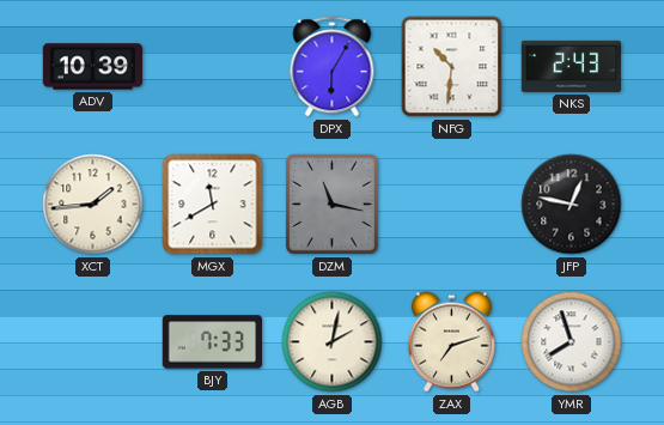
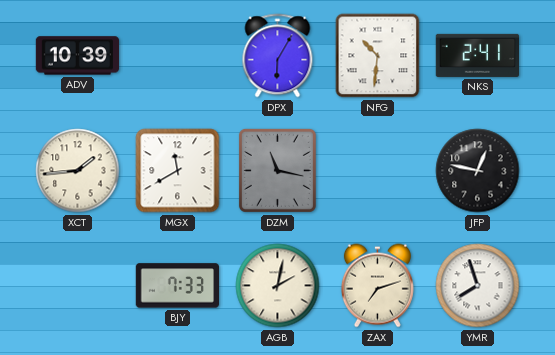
NKS: 2:43 -> 2:41 (477, 55)
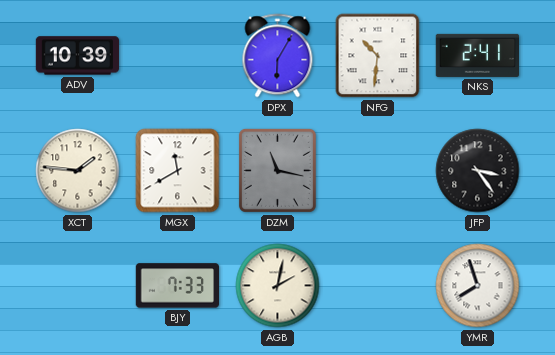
XCT: 1:44 -> 1:46 (78, 171)
JFP: 12:47 -> 3:24 (478, 171)
ZAX: 7:12 -> none (377, 286)
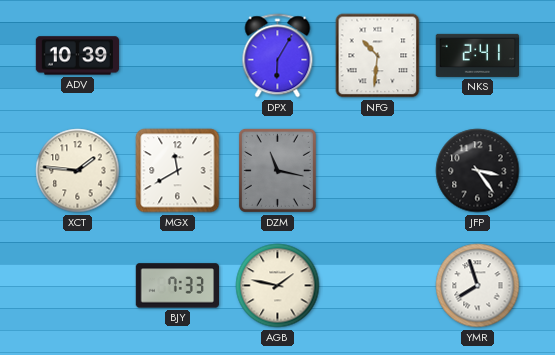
AGB: 2:02 -> 1:47 (278, 286)
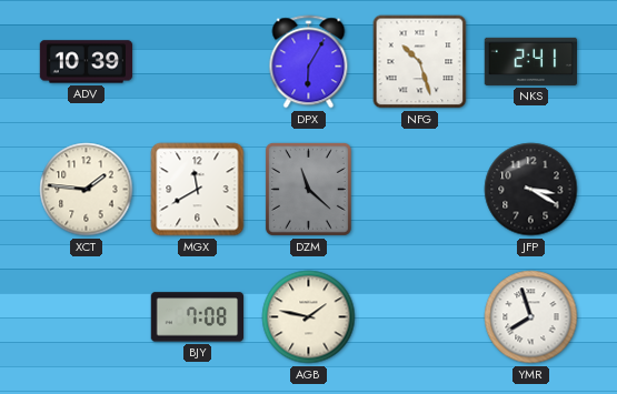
NFG: 10:31 -> 10:27 (420, 62)
DZM: 11:17 -> 11:22 (308, 189)
JFP: 3:24 -> 3:20 (531, 190)
BJY: 7:33 -> 7:08 (198, 317)
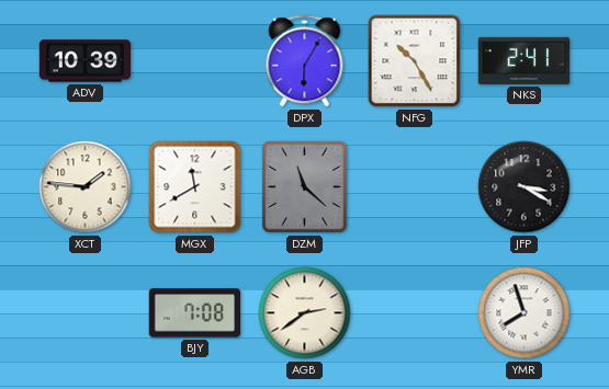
NFG: 10:27 -> 10:25 (415, 61)
AGB: 1:47 -> 2:39 (305, 313)
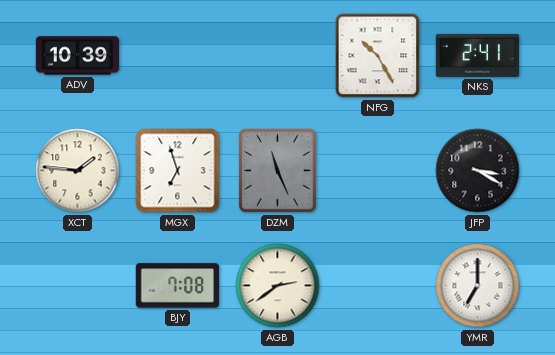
DPX: 6:05 -> none (305, 61)
MGX: 11:40 -> 6:57 (178, 171)
DZM: 11:22 -> 11:26 (277, 170)
YMR: 7:57 -> 7:00 (478, 286)
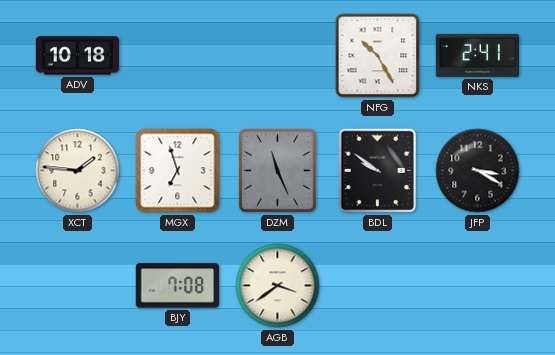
ADV: 10:39 -> 10:18 (78, 56)
BDL: none -> 9:51 (378, 171)
AGB: 2:39 -> 3:39 (278, 286)
YMR: 7:00 -> none (478, 286)
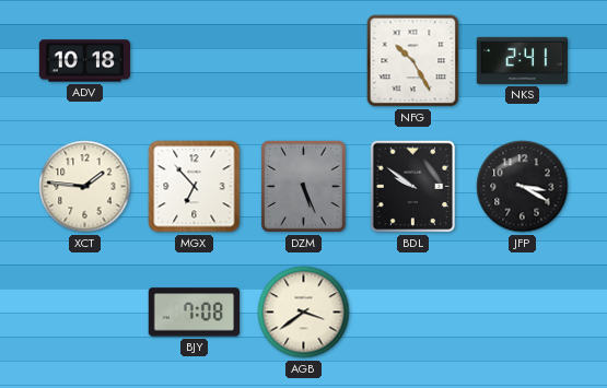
MGX: 6:57 -> 6:53 (195, 187)
DZM: 11:26 -> 5:26 (303, 186)
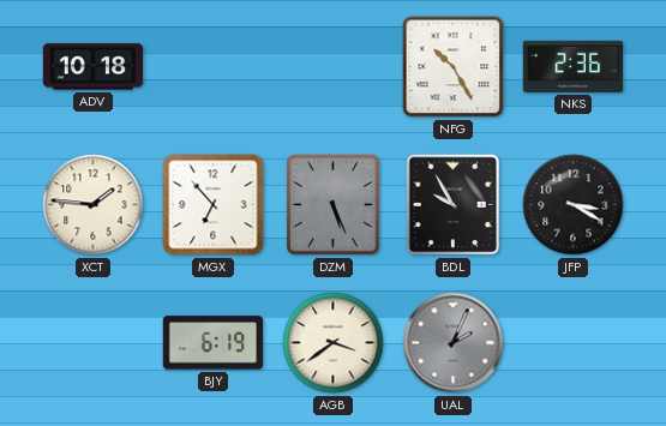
NKS: 2:41 -> 2:36 (572, 66)
BDL: 9:51 -> 9:55 (454, 205)
BJY: 7:08 -> 6:19 (214, 343)
UAL: none -> 2:04 (454, 343)
